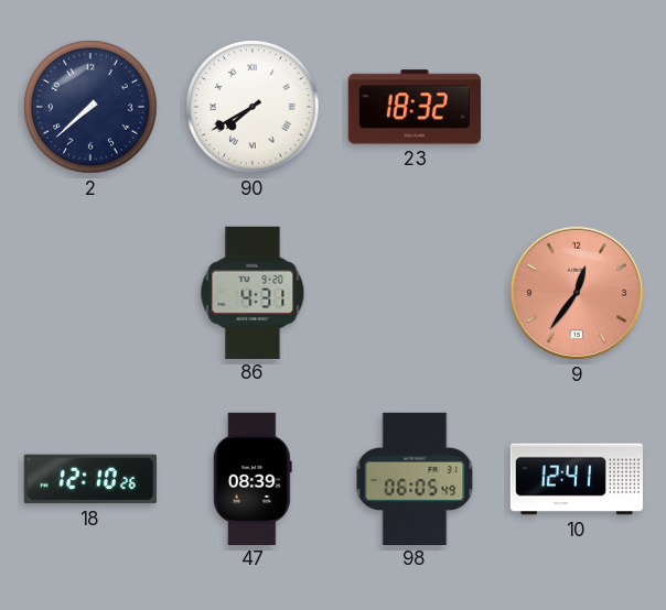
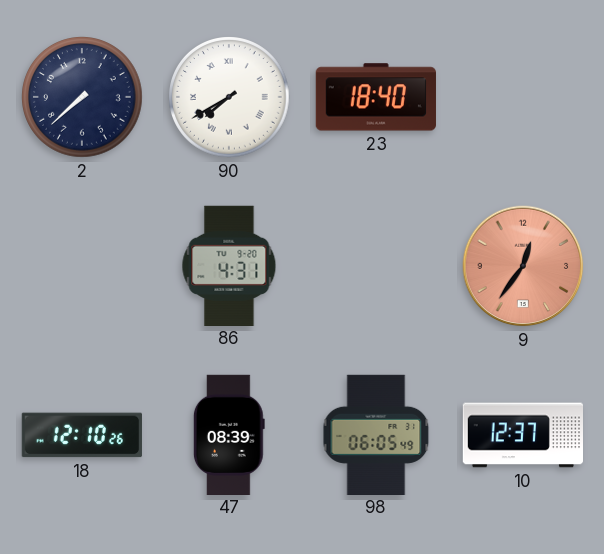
23: 18:32 -> 18:40 (376, 97)
10: 12:41 -> 12:37 (522, 435)
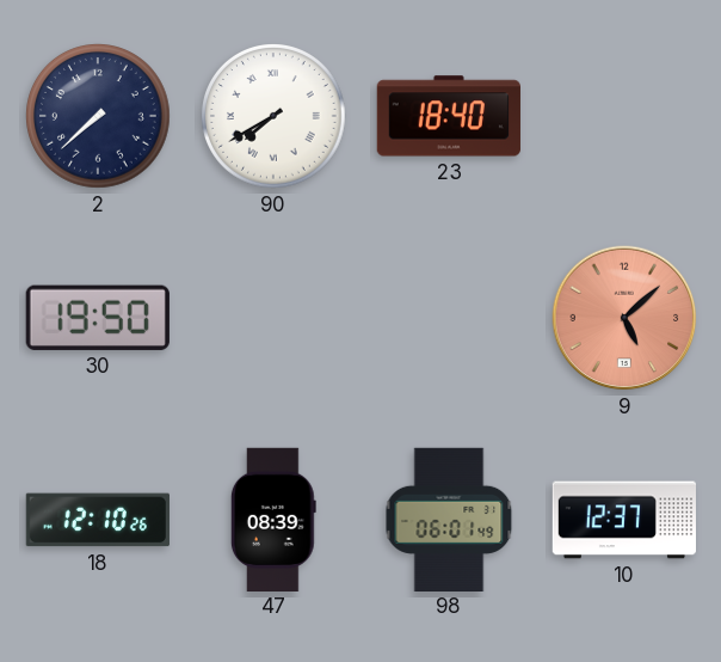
30: none -> 19:50 (98, 318)
86: 4:31 -> none (229, 265)
9: 12:36 -> 5:08 (624, 318)
98: 06:05 -> 06:01 (449, 519)
